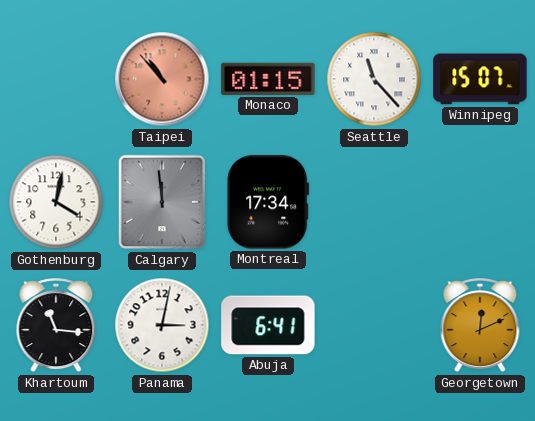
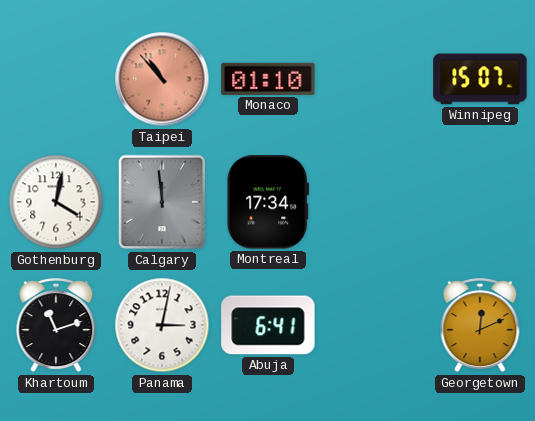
Monaco: 01:15 -> 01:10 (268, 79)
Seattle: 11:23 -> none (374, 79)
Khartoum: 11:16 -> 11:12 (56, 326)
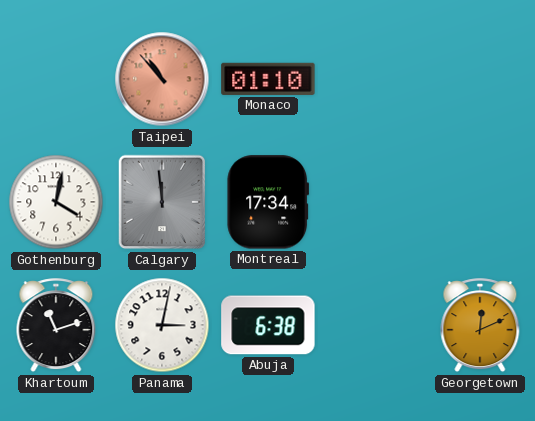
Winnipeg: 15:07 -> none (480, 79)
Abuja: 6:41 -> 6:38 (268, 325)
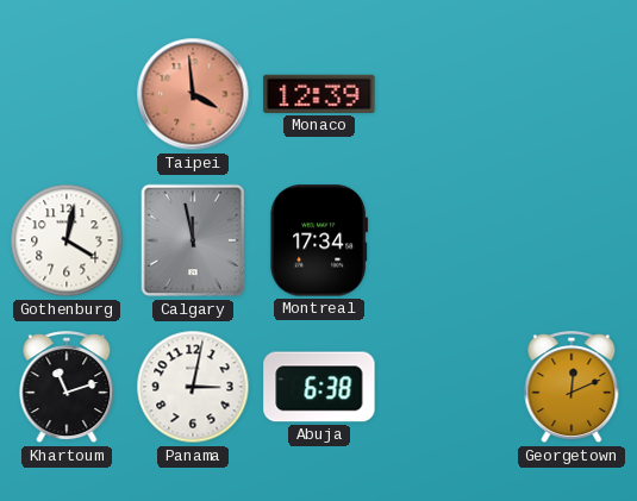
Taipei: 10:53 -> 3:59 (193, 94)
Monaco: 01:10 -> 12:39 (319, 94)
Calgary: 11:59 -> 11:58 (193, 240)
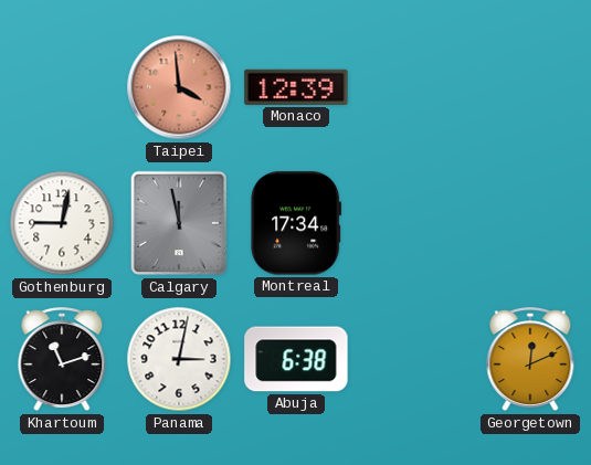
Gothenburg: 4:02 -> 9:02 (62, 223)
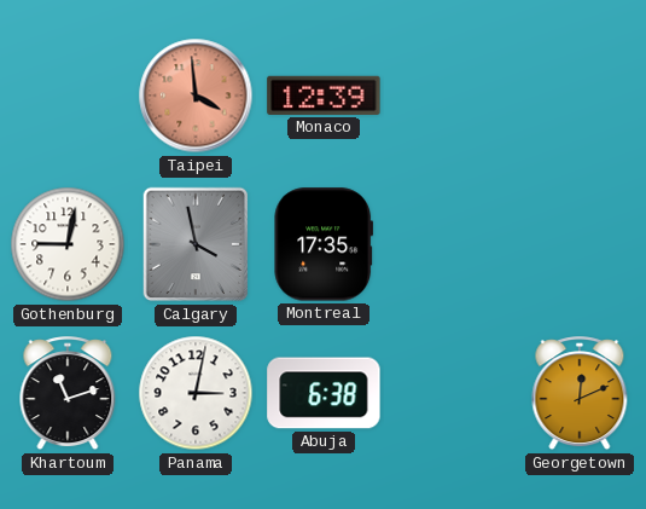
Calgary: 11:58 -> 3:58 (196, 244)
Montreal: 17:34 -> 17:35 (324, 244)
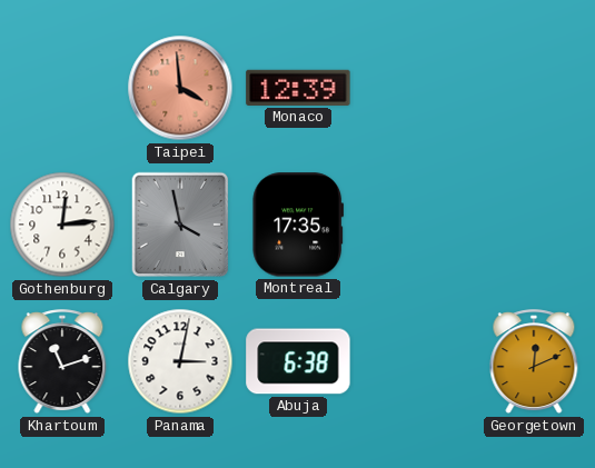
Gothenburg: 9:02 -> 12:14 (62, 225)
